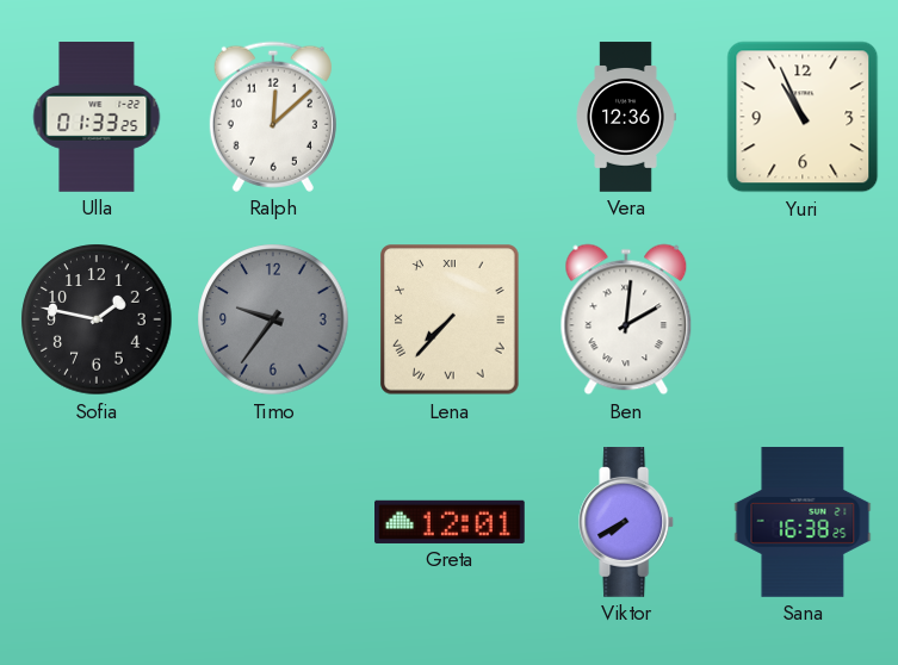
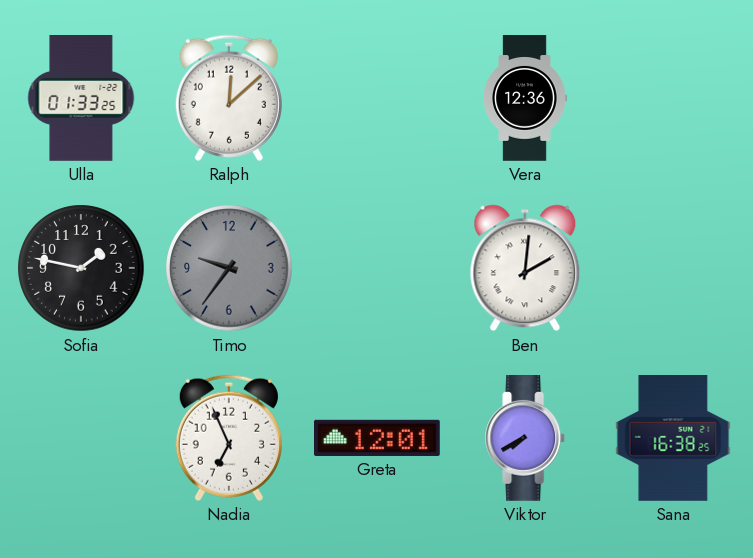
Yuri: 10:56 -> none (803, 117)
Lena: 7:37 -> none (450, 319)
Nadia: none -> 6:56 (229, 438)
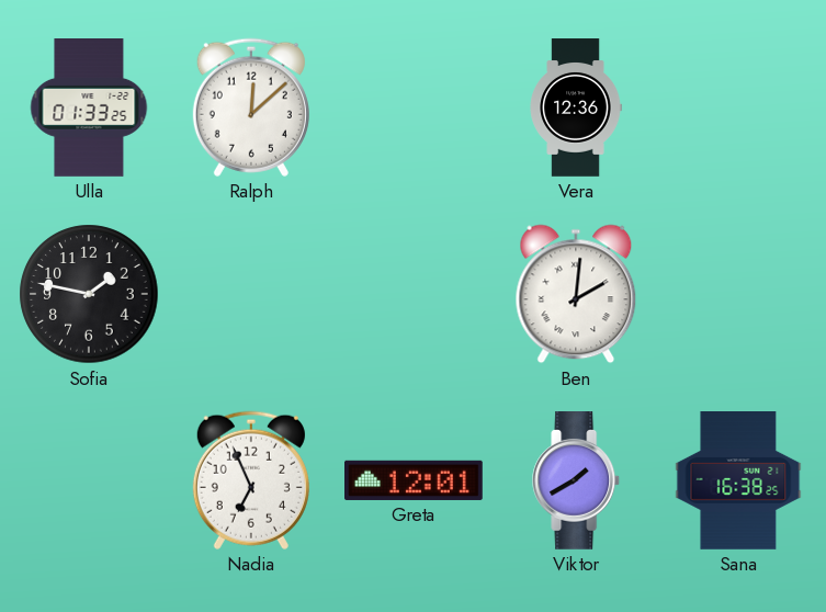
Timo: 9:36 -> none (229, 268)
Viktor: 7:40 -> 1:40 (577, 481)
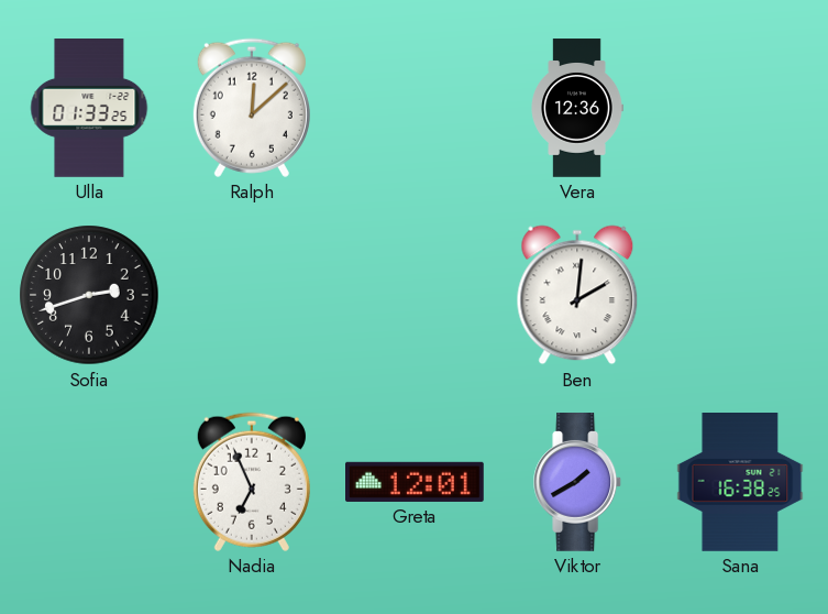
Sofia: 1:47 -> 2:42 (89, 295)
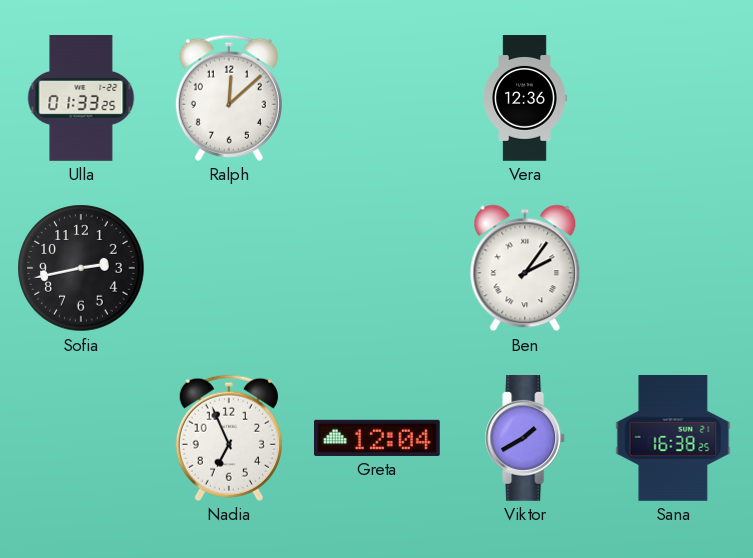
Sofia: 2:42 -> 2:43 (81, 268)
Ben: 2:01 -> 2:06 (525, 268)
Greta: 12:01 -> 12:04 (378, 438)
